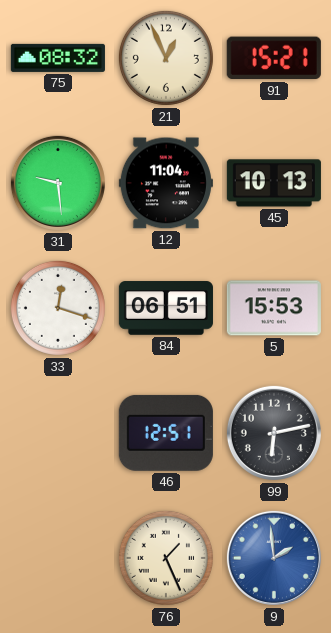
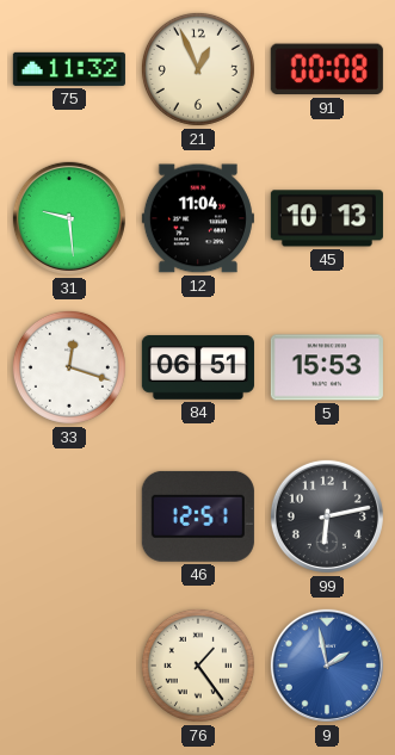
75: 08:32 -> 11:32 (69, 69)
91: 15:21 -> 00:08 (327, 69)
76: 1:26 -> 1:24 (198, 666)
9: 1:59 -> 1:58 (327, 666)
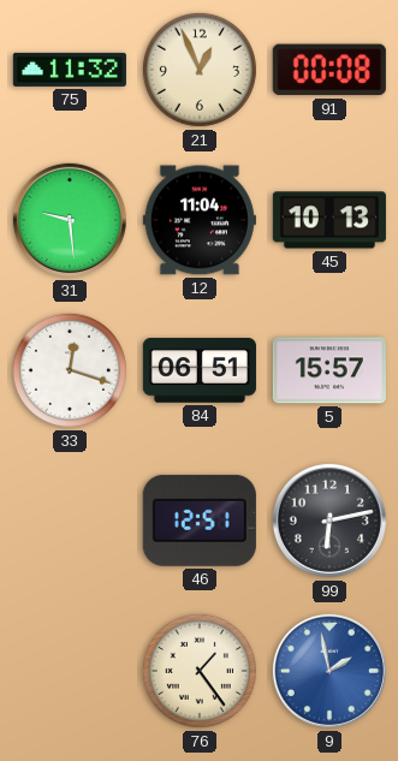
5: 15:53 -> 15:57 (329, 370)
